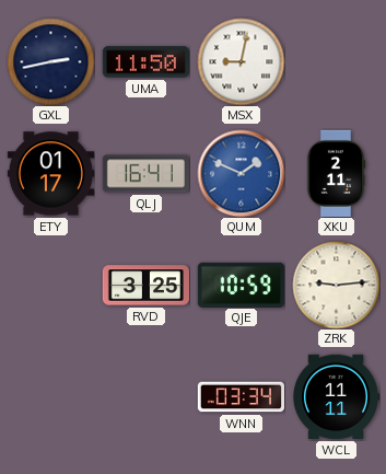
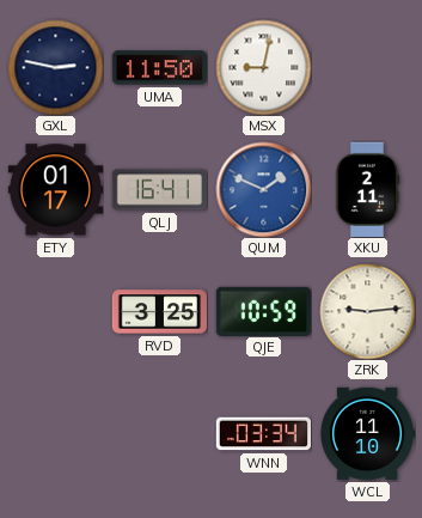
GXL: 2:43 -> 2:47 (55, 67)
WCL: 11:11 -> 11:10 (367, 434)
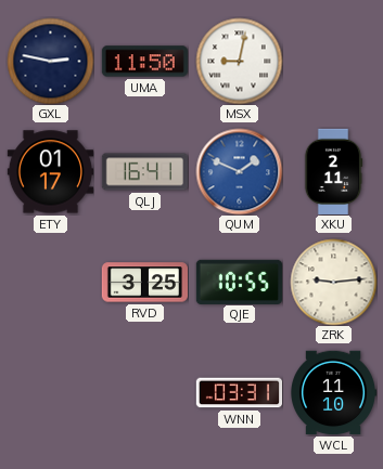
QJE: 10:59 -> 10:55 (239, 282)
WNN: 03:34 -> 03:31 (239, 393)
